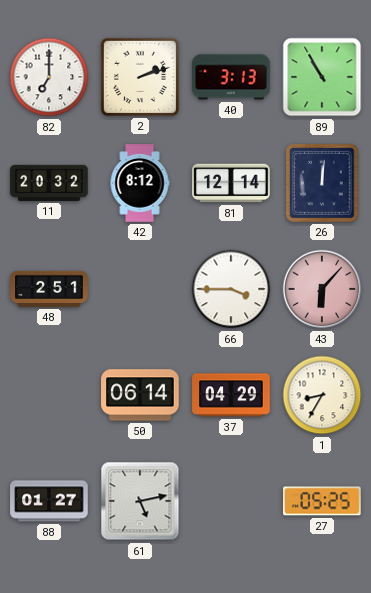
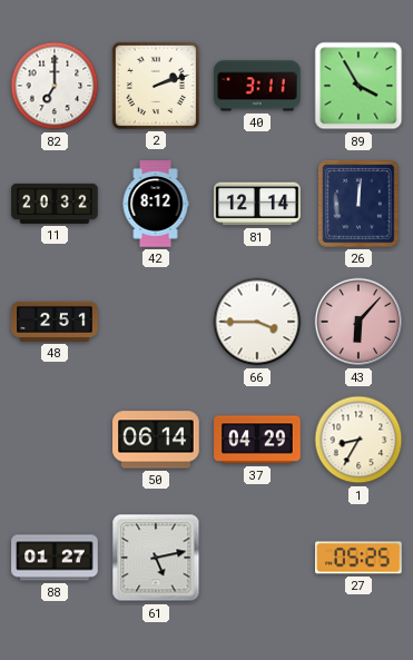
40: 3:13 -> 3:11 (257, 86)
89: 10:55 -> 3:55 (358, 86)
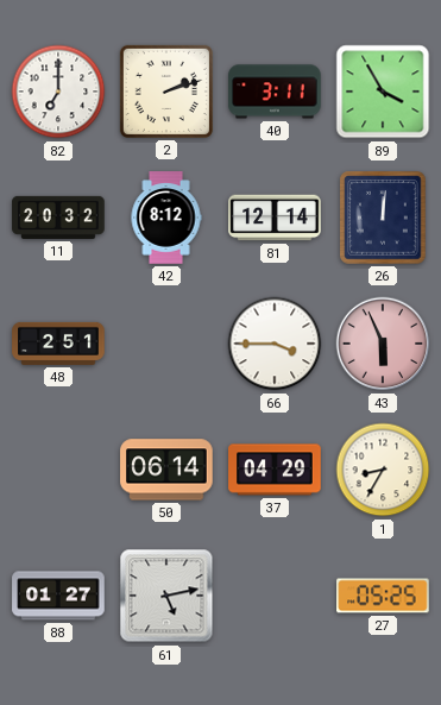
43: 6:07 -> 5:56 (383, 344)
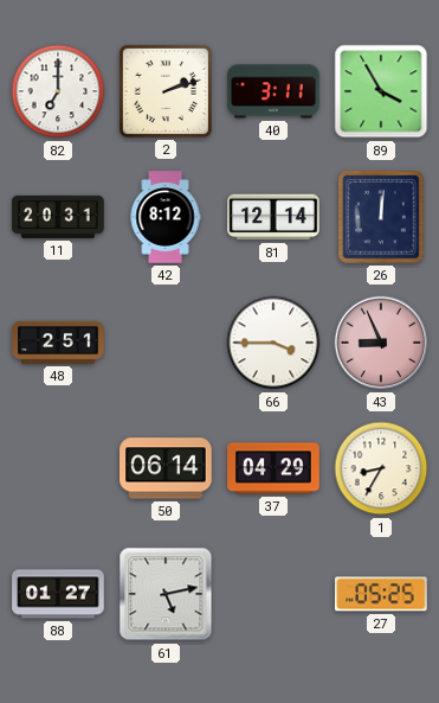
11: 20:32 -> 20:31 (58, 217)
43: 5:56 -> 8:56 (381, 343)
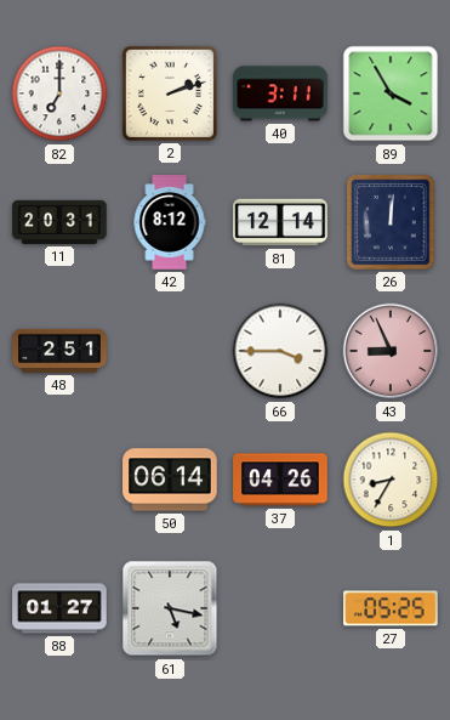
37: 04:29 -> 04:26 (280, 480)
61: 5:13 -> 5:17 (170, 608)
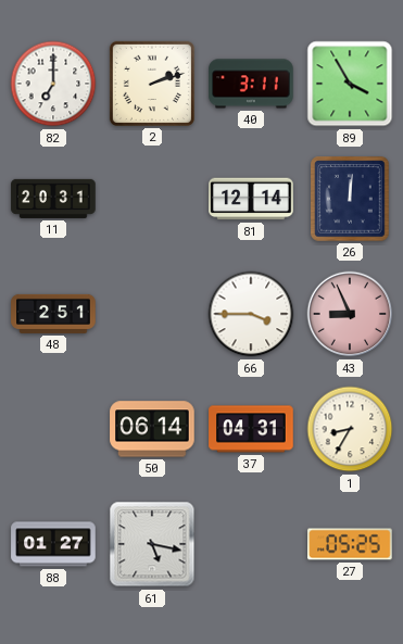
42: 8:12 -> none (170, 222)
37: 04:26 -> 04:31 (251, 429)
